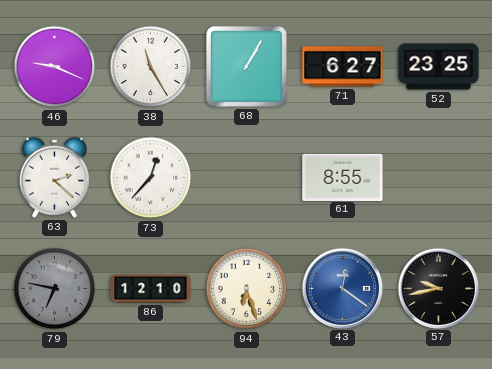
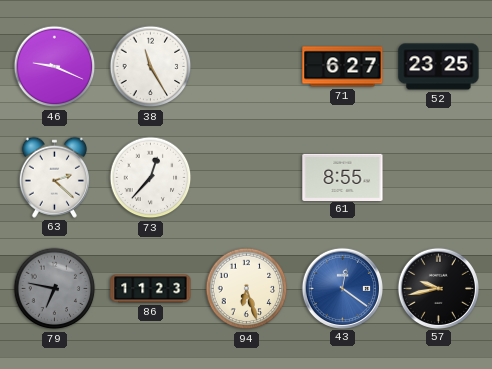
68: 1:05 -> none (246, 66)
86: 12:10 -> 11:23 (151, 289)
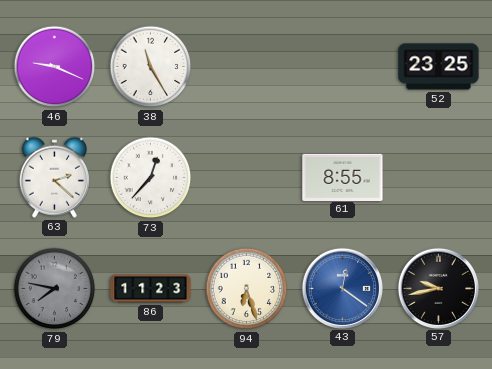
71: 6:27 -> none (343, 67)
79: 6:47 -> 7:47 (55, 289)
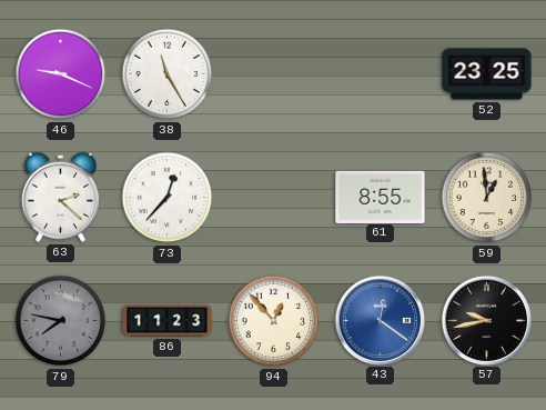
59: none -> 12:59 (487, 198)
94: 6:27 -> 12:53 (274, 321)
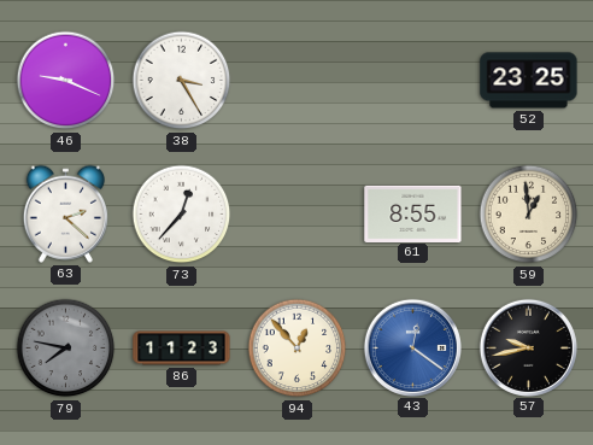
38: 11:25 -> 3:25 (182, 81)
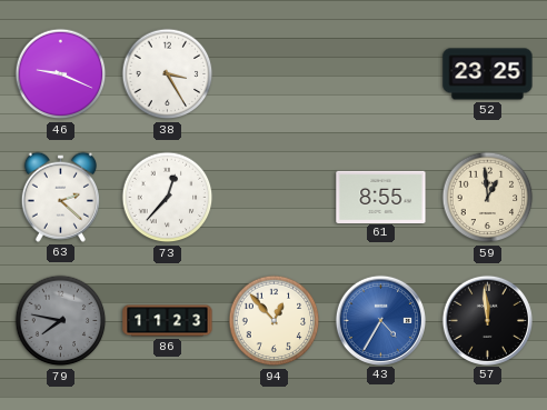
43: 12:21 -> 4:35 (380, 320)
57: 9:43 -> 11:59 (487, 320)
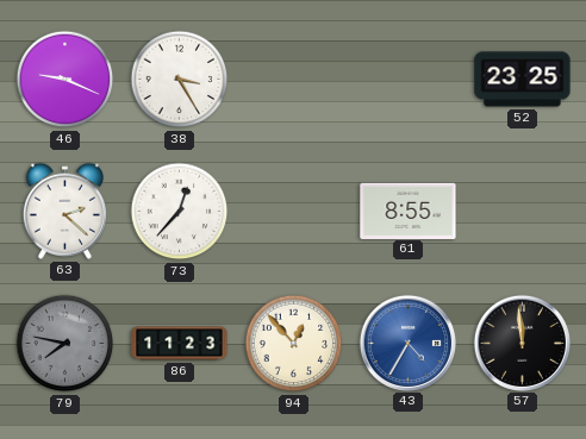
59: 12:59 -> none (488, 198)
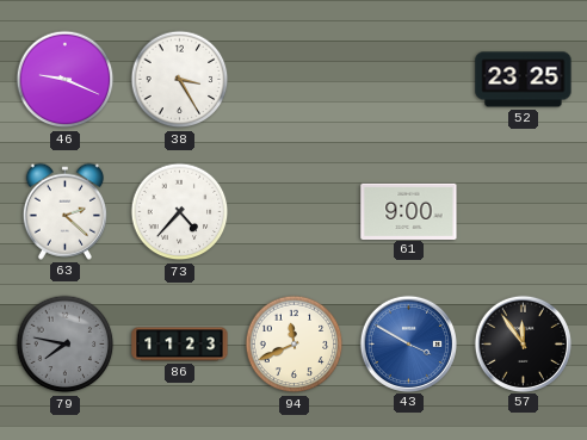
73: 12:37 -> 4:37 (180, 212)
61: 8:55 -> 9:00 (409, 211)
94: 12:53 -> 11:41 (295, 345)
43: 4:35 -> 3:50 (408, 343)
57: 11:59 -> 11:54 (523, 343)
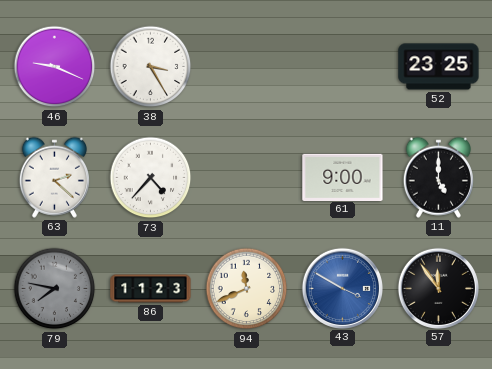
11: none -> 5:00 (438, 177)
